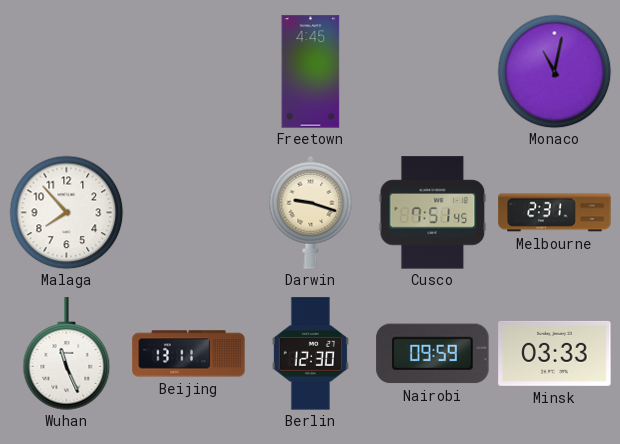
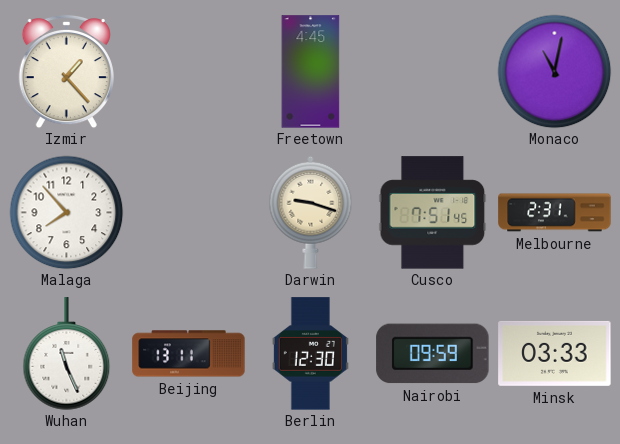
Izmir: none -> 1:23 (66, 71)
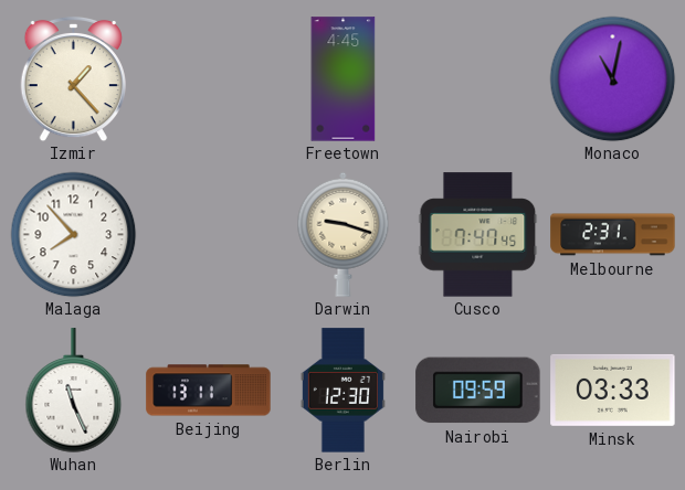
Cusco: 7:51 -> 7:47 (478, 235)
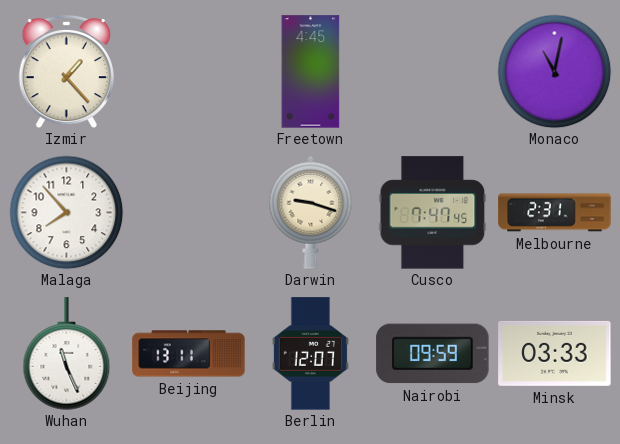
Berlin: 12:30 -> 12:07 (310, 354)
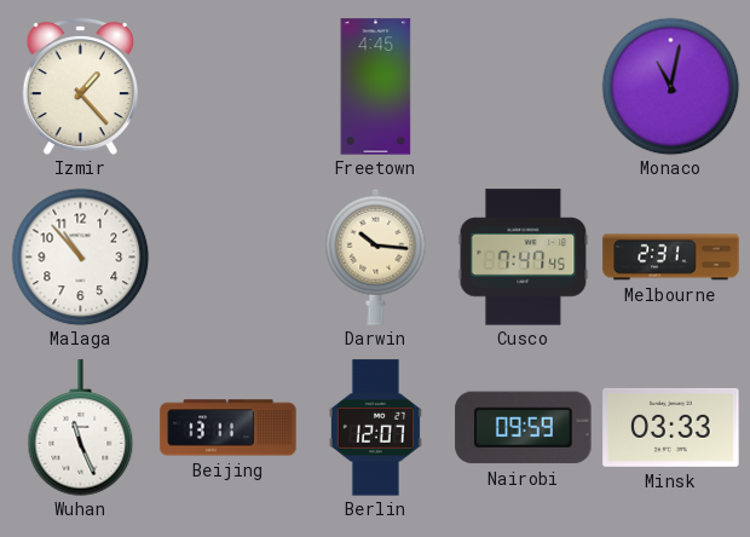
Malaga: 7:53 -> 10:53 (80, 256)
Darwin: 9:18 -> 10:16 (376, 256)
